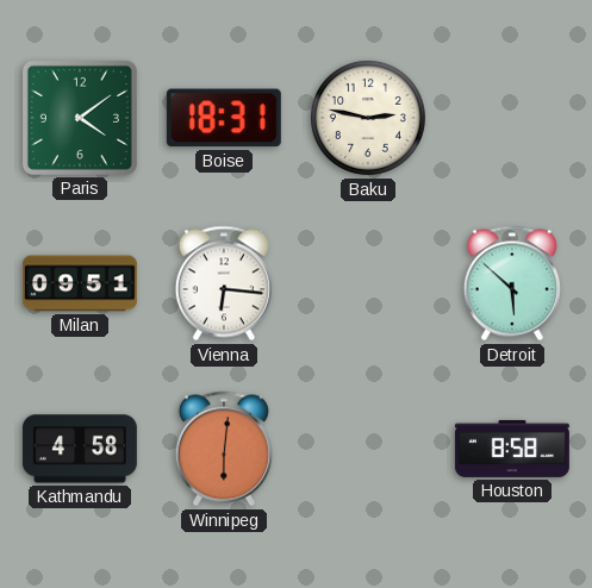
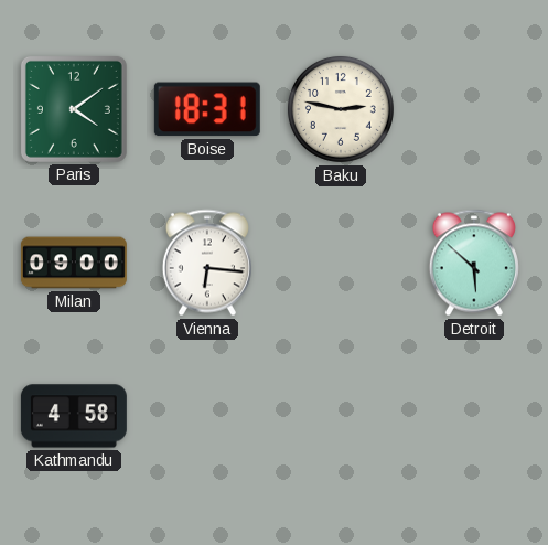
Milan: 09:51 -> 09:00 (74, 263)
Winnipeg: 6:01 -> none (224, 449)
Houston: 8:58 -> none (512, 449)
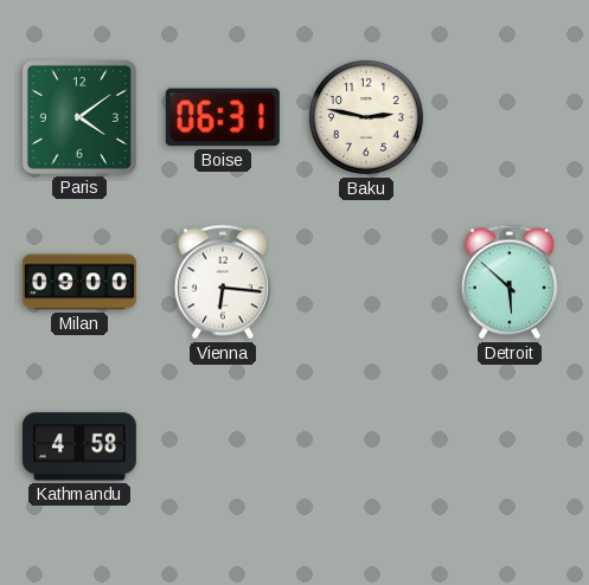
Boise: 18:31 -> 06:31 (223, 117)
